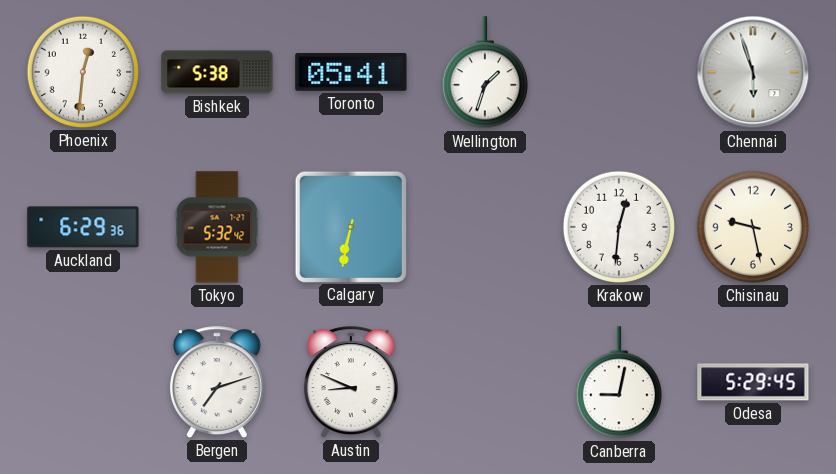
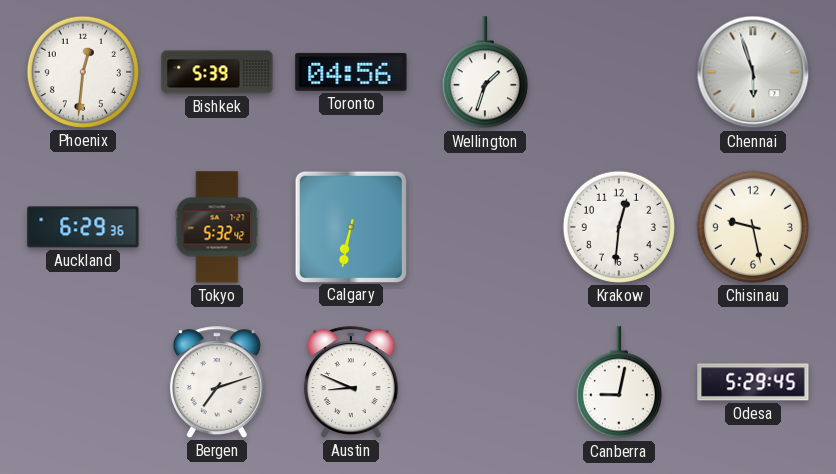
Bishkek: 5:38 -> 5:39 (217, 72)
Toronto: 05:41 -> 04:56 (351, 72)
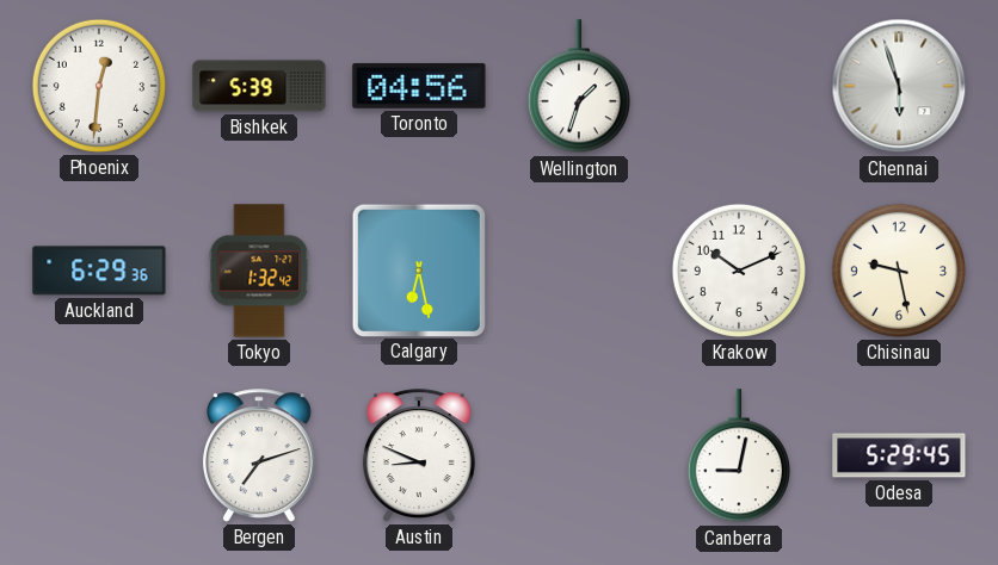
Tokyo: 5:32 -> 1:32 (259, 271)
Calgary: 6:32 -> 6:28 (418, 269)
Krakow: 12:31 -> 10:11 (739, 271)
